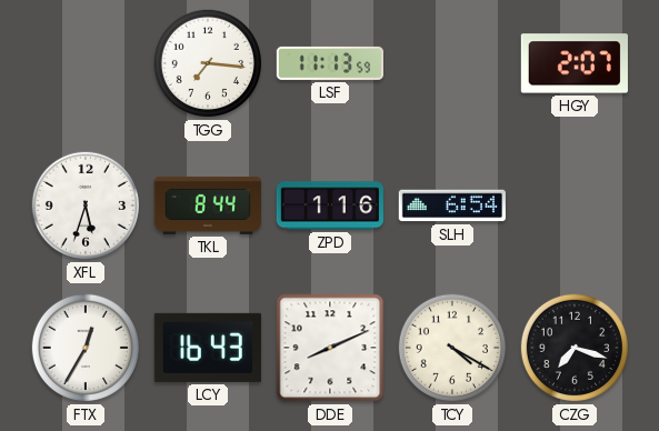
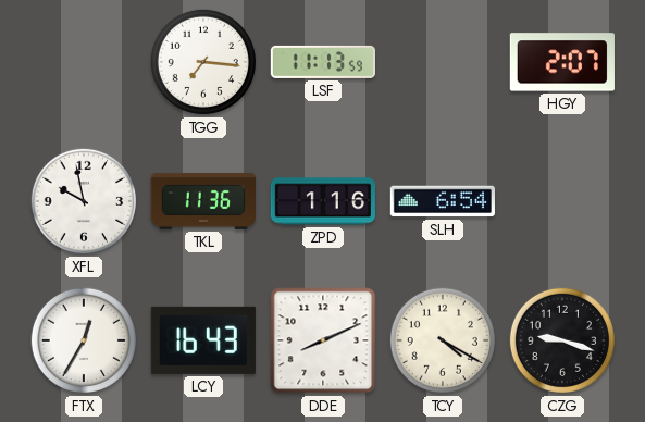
XFL: 5:33 -> 9:58 (84, 201)
TKL: 8:44 -> 11:36 (203, 201)
CZG: 7:18 -> 9:18 (562, 340)
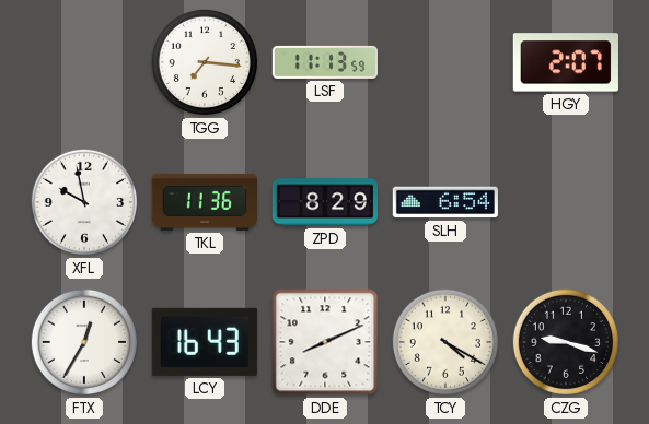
ZPD: 1:16 -> 8:29 (325, 202)
